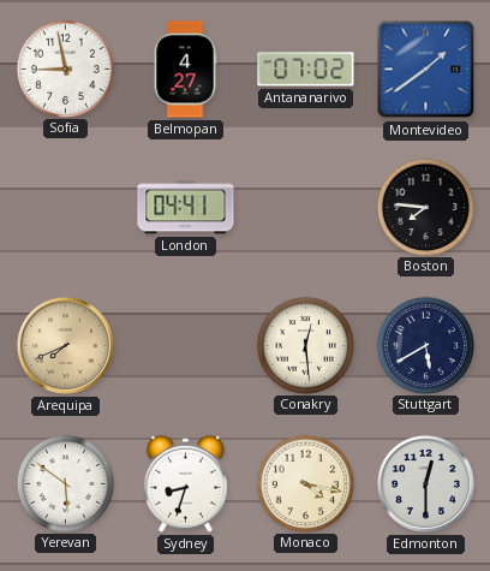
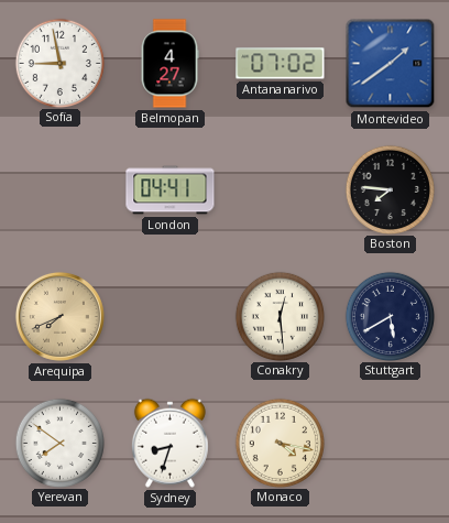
Yerevan: 5:51 -> 7:51 (59, 443)
Edmonton: 12:30 -> none (425, 483)
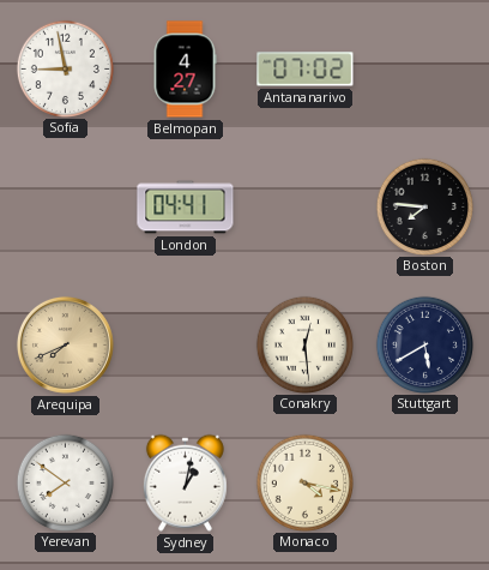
Montevideo: 1:39 -> none (391, 64)
Sydney: 8:33 -> 1:02 (185, 482)
